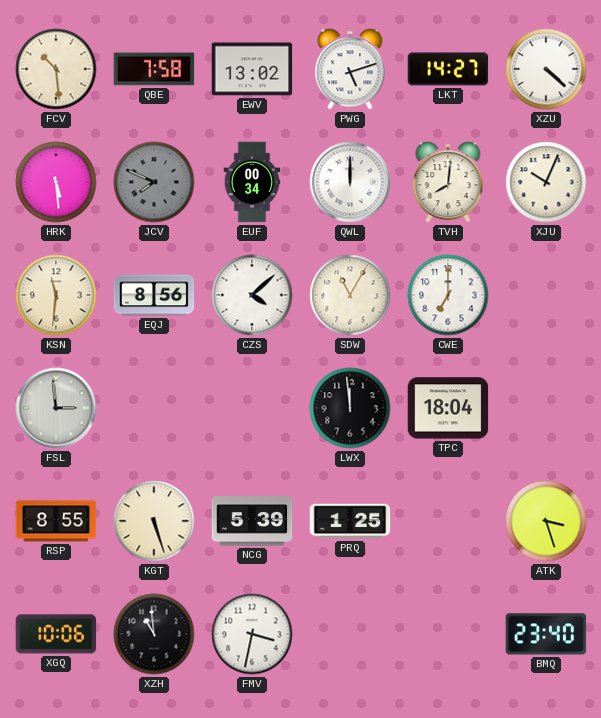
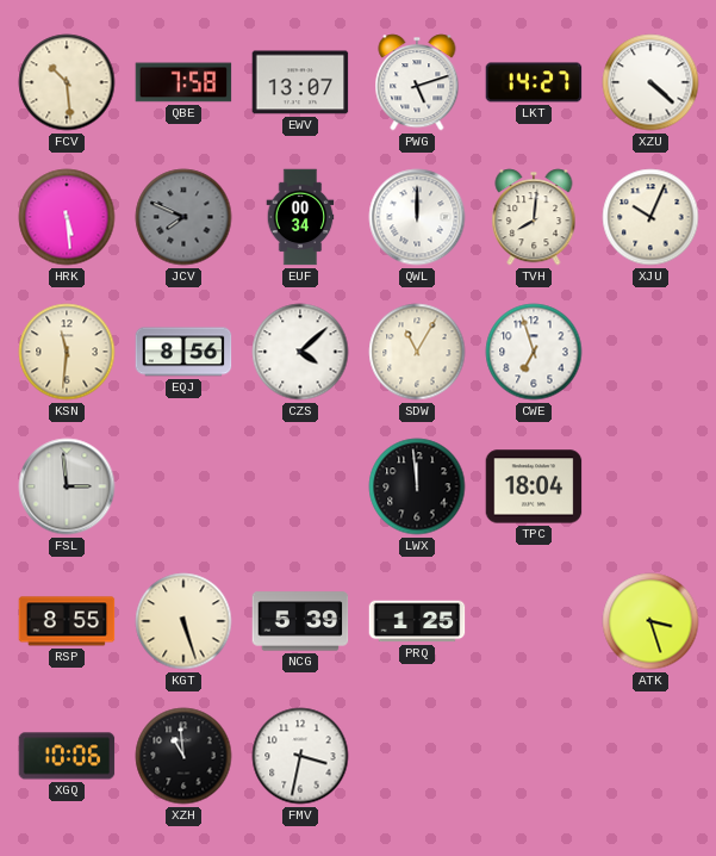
EWV: 13:02 -> 13:07 (300, 82)
CWE: 7:00 -> 6:57 (534, 352)
BMQ: 23:40 -> none (546, 634)
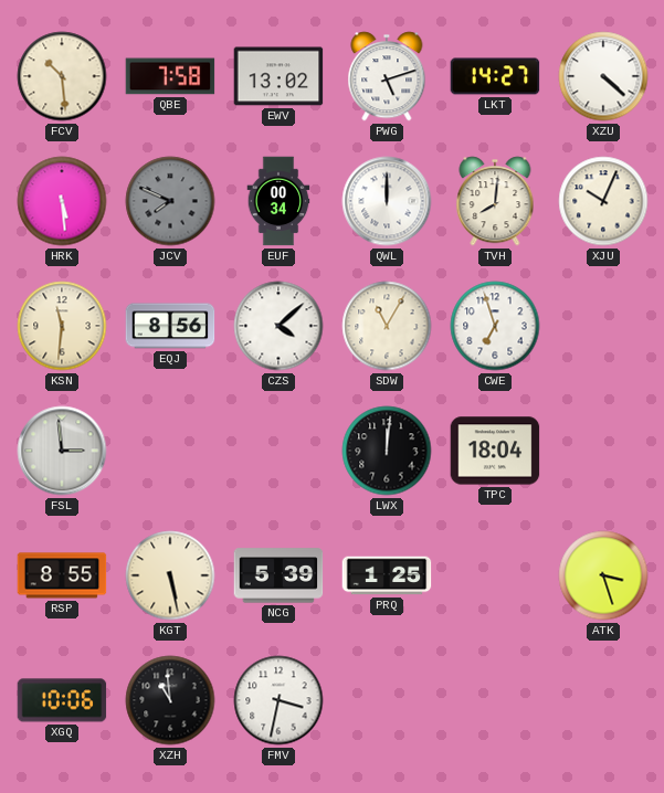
EWV: 13:07 -> 13:02 (278, 76)
LWX: 11:59 -> 12:01 (387, 451)
KGT: 5:27 -> 5:28 (170, 575)
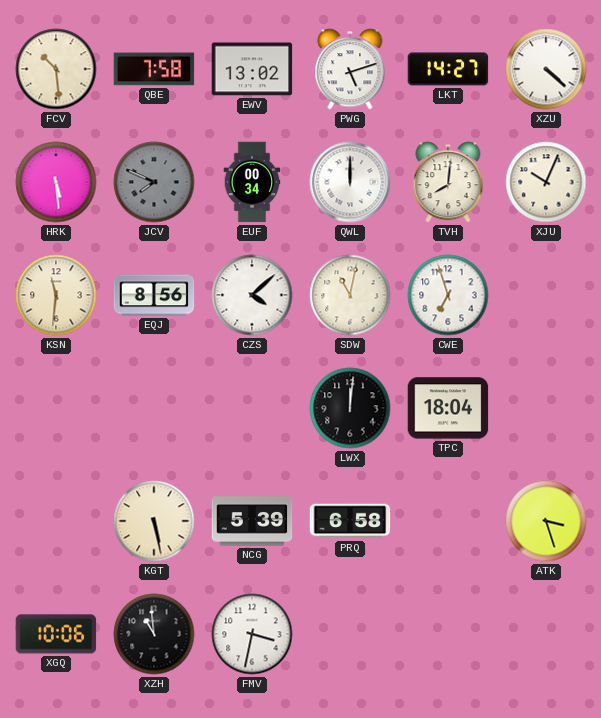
SDW: 11:05 -> 11:02 (350, 295)
FSL: 2:59 -> none (62, 451)
RSP: 8:55 -> none (62, 575)
PRQ: 1:25 -> 6:58 (350, 521)
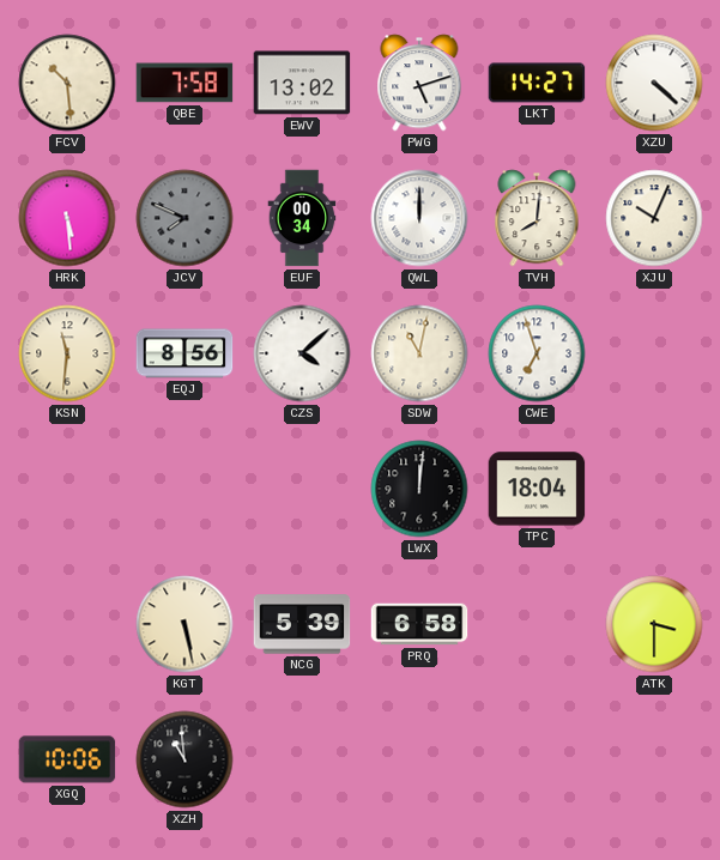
ATK: 3:27 -> 3:30 (654, 624)
FMV: 3:32 -> none (252, 634)
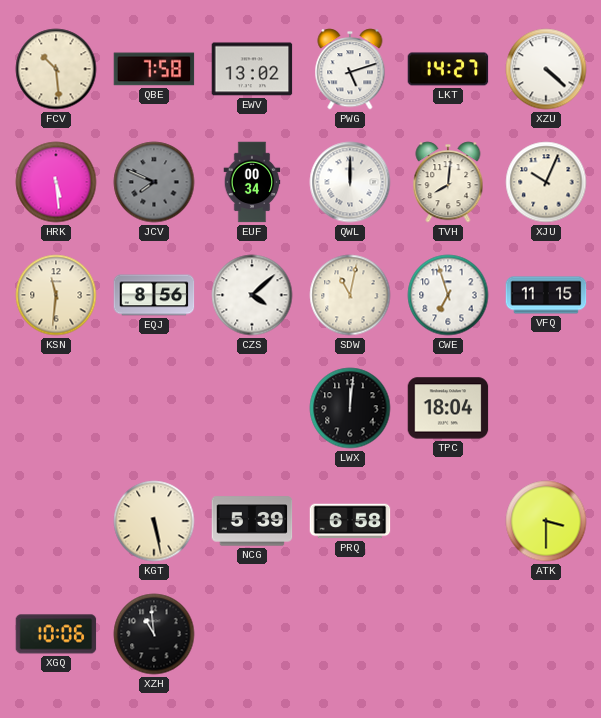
VFQ: none -> 11:15 (546, 295)
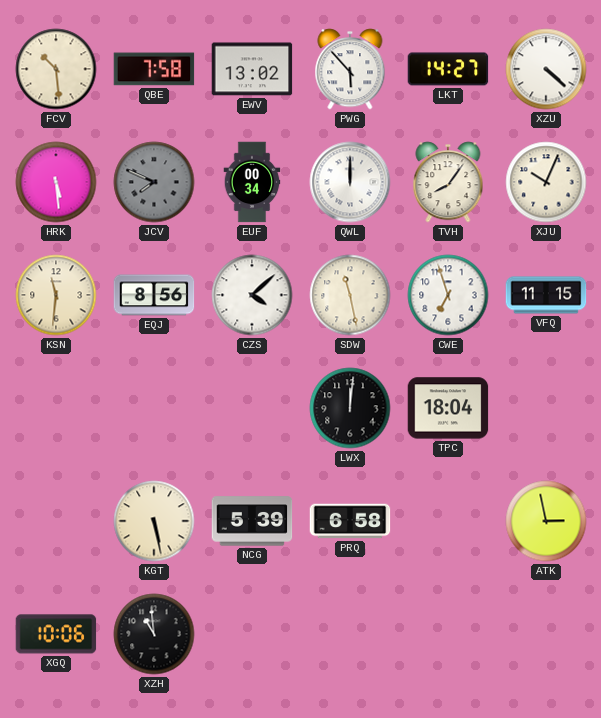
PWG: 5:12 -> 5:53 (350, 69)
TVH: 8:01 -> 8:06 (448, 182)
SDW: 11:02 -> 11:28 (350, 295)
ATK: 3:30 -> 2:58 (546, 521)
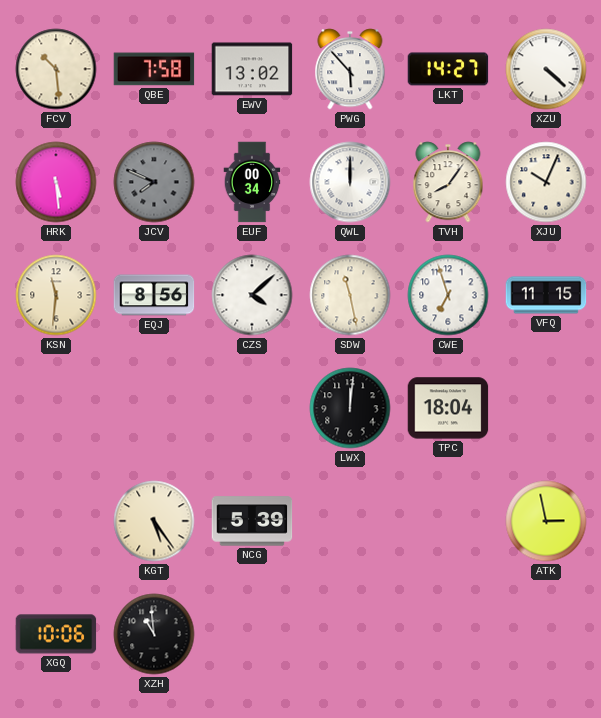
KGT: 5:28 -> 5:24 (154, 521)
PRQ: 6:58 -> none (350, 521)
